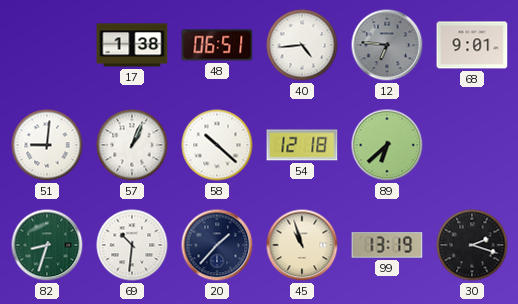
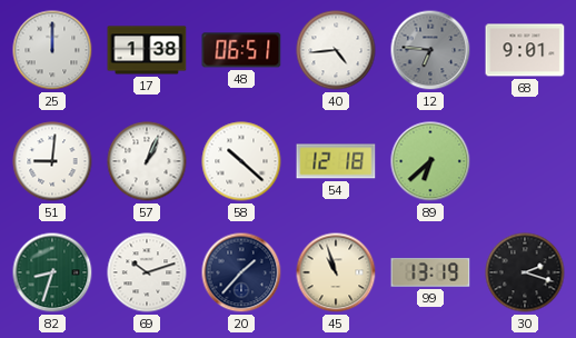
25: none -> 12:00 (52, 50)
69: 10:31 -> 10:12 (147, 272)
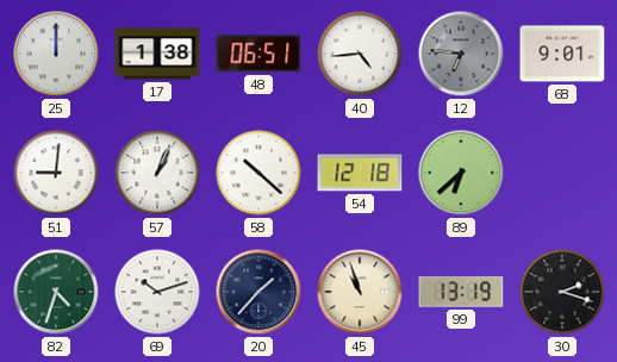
82: 8:33 -> 4:33 (56, 292)
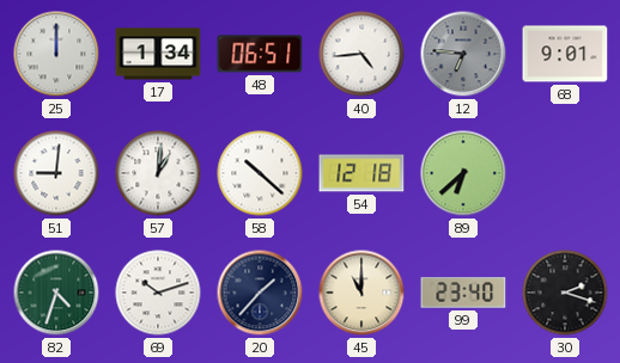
17: 1:38 -> 1:34 (158, 54)
57: 1:04 -> 1:01 (158, 173)
45: 10:57 -> 11:00 (361, 293)
99: 13:19 -> 23:40 (463, 293)
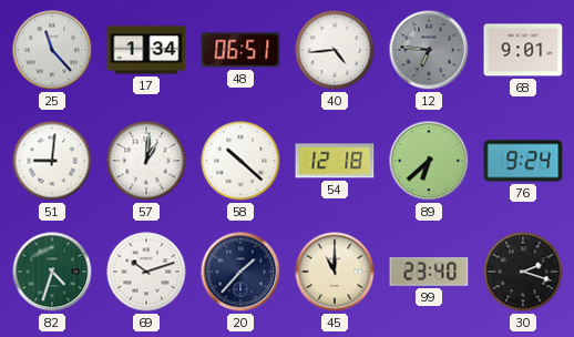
25: 12:00 -> 11:23 (52, 50)
76: none -> 9:24 (523, 161)
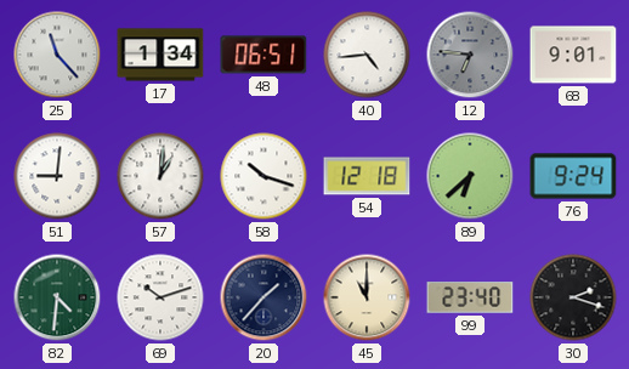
58: 10:22 -> 10:18 (263, 176)
82: 4:33 -> 4:31 (57, 297)
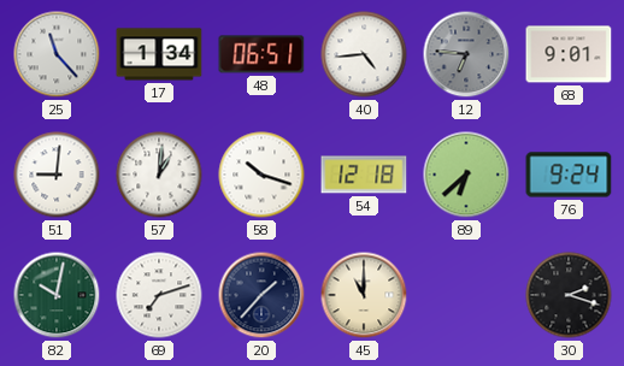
82: 4:31 -> 10:02 (57, 295)
69: 10:12 -> 7:12 (159, 295)
99: 23:40 -> none (470, 297)
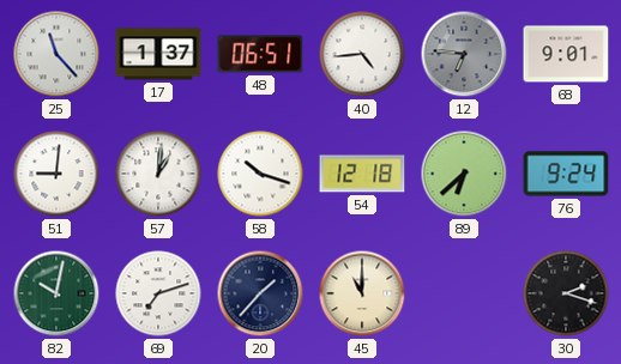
17: 1:34 -> 1:37 (158, 54)
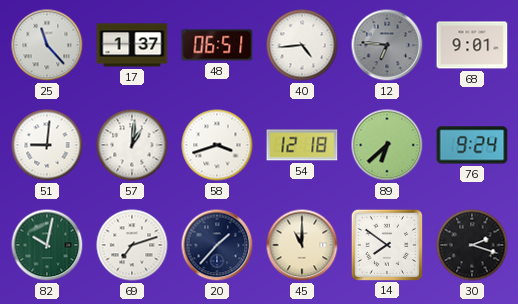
58: 10:18 -> 3:42 (217, 145)
14: none -> 7:51 (386, 244)
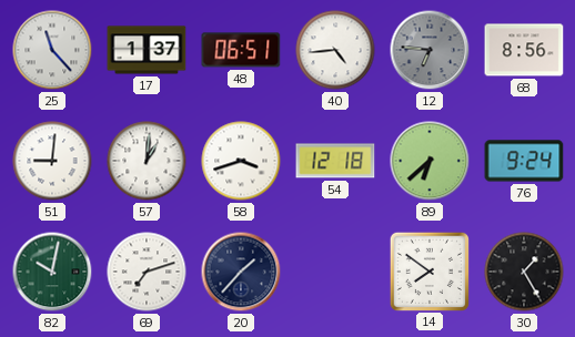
68: 9:01 -> 8:56 (524, 50)
45: 11:00 -> none (302, 245)
30: 2:18 -> 1:25 (524, 272)
